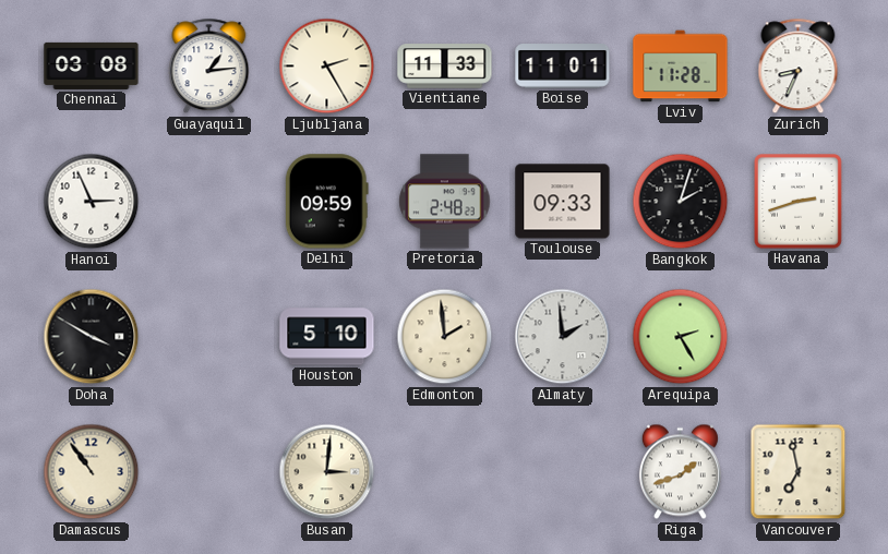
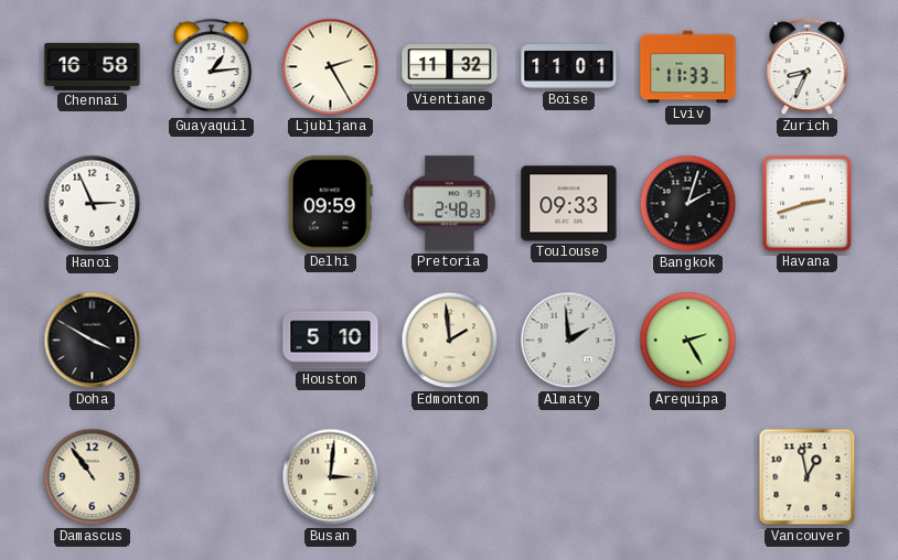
Chennai: 03:08 -> 16:58 (93, 66)
Vientiane: 11:33 -> 11:32 (450, 67)
Lviv: 11:28 -> 11:33 (688, 67)
Riga: 1:42 -> none (680, 472)
Vancouver: 6:58 -> 12:58 (808, 477)
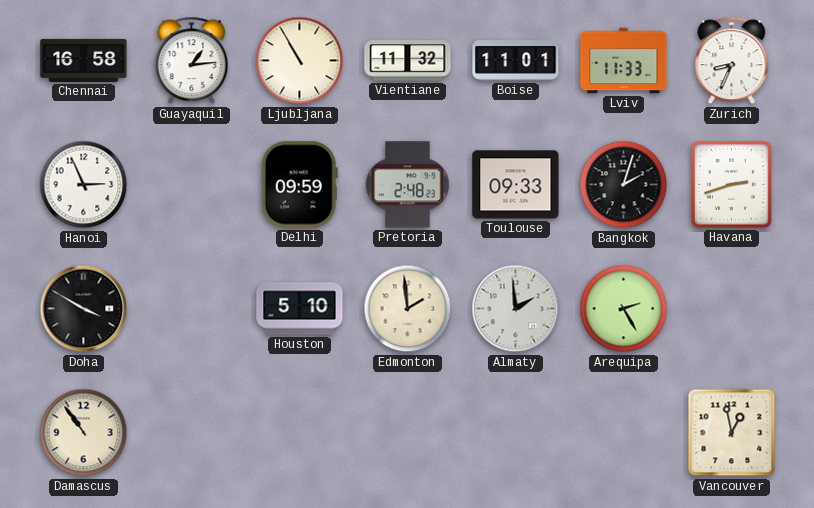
Ljubljana: 2:25 -> 10:55 (300, 61)
Busan: 3:01 -> none (331, 477)
